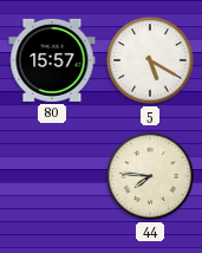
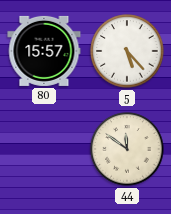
5: 5:20 -> 5:23 (127, 51)
44: 7:46 -> 11:51 (127, 149)
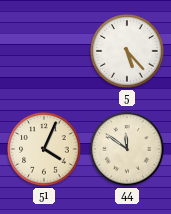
80: 15:57 -> none (44, 51)
51: none -> 4:04 (44, 149)
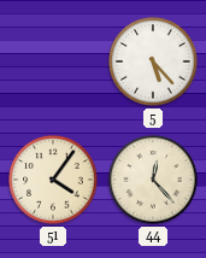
51: 4:04 -> 4:06 (53, 180)
44: 11:51 -> 12:23 (153, 180)
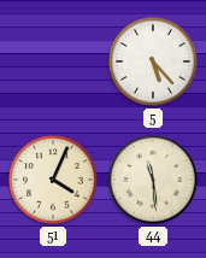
51: 4:06 -> 4:04 (53, 180)
44: 12:23 -> 11:29 (153, 180)
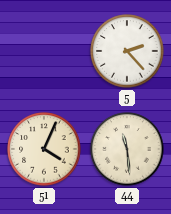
5: 5:23 -> 2:23 (127, 51)
